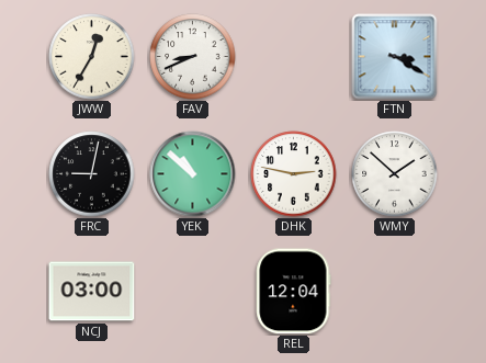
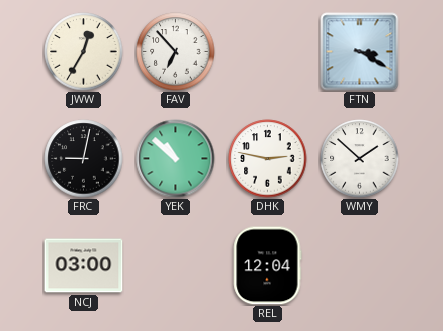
FAV: 8:41 -> 6:53 (176, 52)
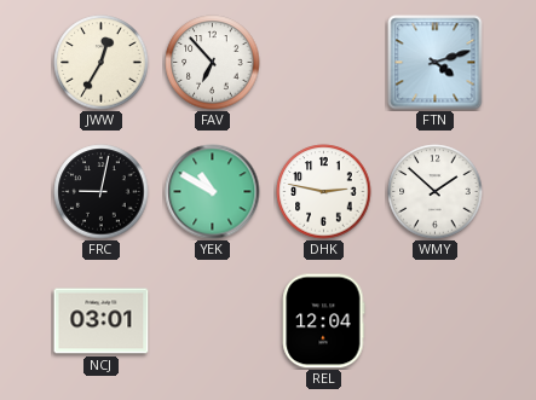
FTN: 3:20 -> 4:12 (436, 63)
YEK: 10:52 -> 10:50 (213, 192)
NCJ: 03:00 -> 03:01 (102, 321)
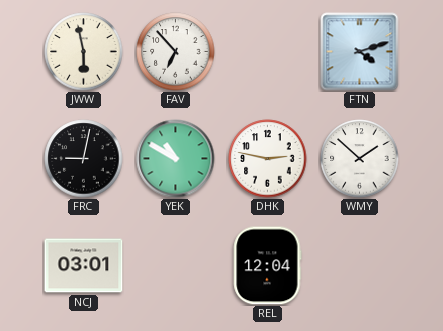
JWW: 12:35 -> 5:58 (84, 52)
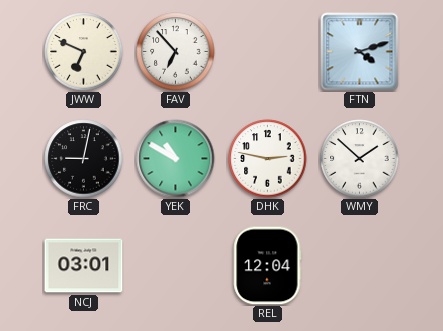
JWW: 5:58 -> 6:49 (84, 52)
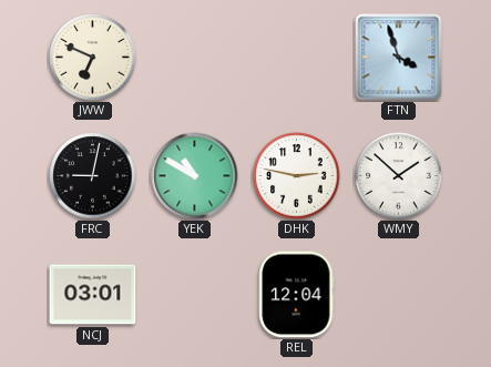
FAV: 6:53 -> none (176, 52)
FTN: 4:12 -> 3:57 (399, 58)
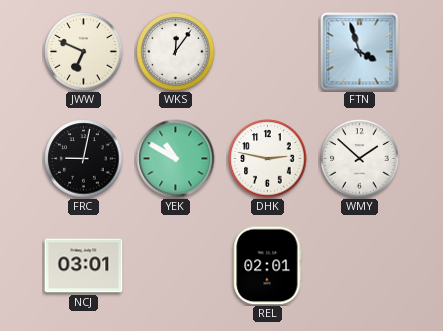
WKS: none -> 12:06 (176, 52)
REL: 12:04 -> 02:01 (268, 266)
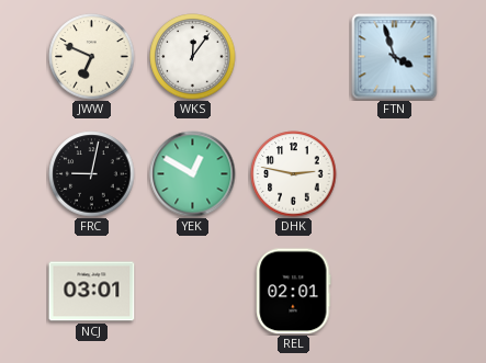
YEK: 10:50 -> 12:50 (193, 174)
WMY: 1:52 -> none (360, 159)
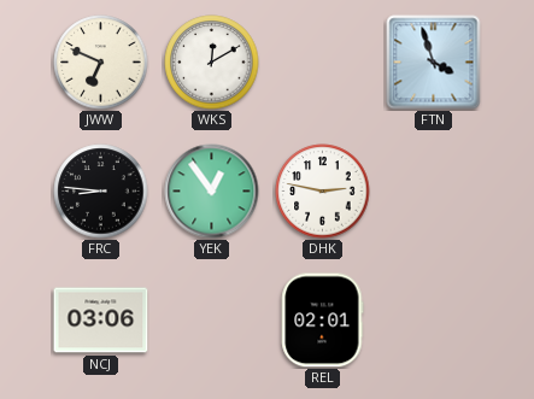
WKS: 12:06 -> 12:10 (212, 63)
FRC: 9:02 -> 8:46 (101, 192)
YEK: 12:50 -> 12:54 (212, 192)
NCJ: 03:01 -> 03:06 (101, 321)
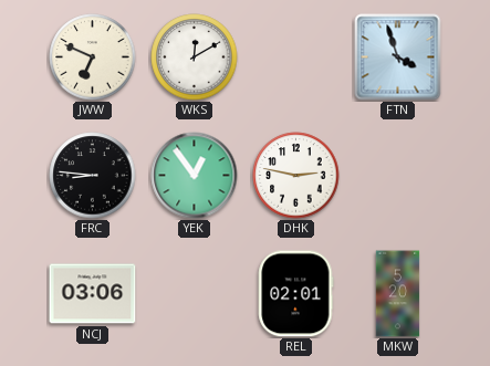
MKW: none -> 5:20 (398, 294)
